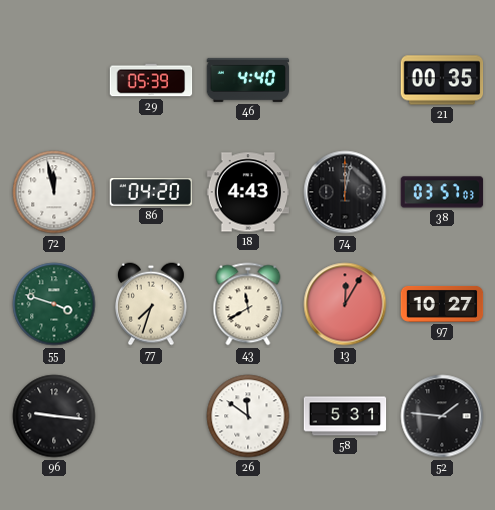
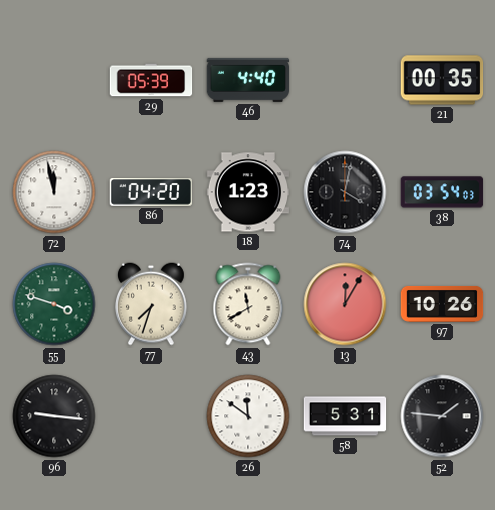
18: 4:43 -> 1:23 (248, 192)
74: 12:02 -> 4:02 (345, 192)
38: 03:57 -> 03:54 (442, 192)
97: 10:27 -> 10:26 (442, 304)
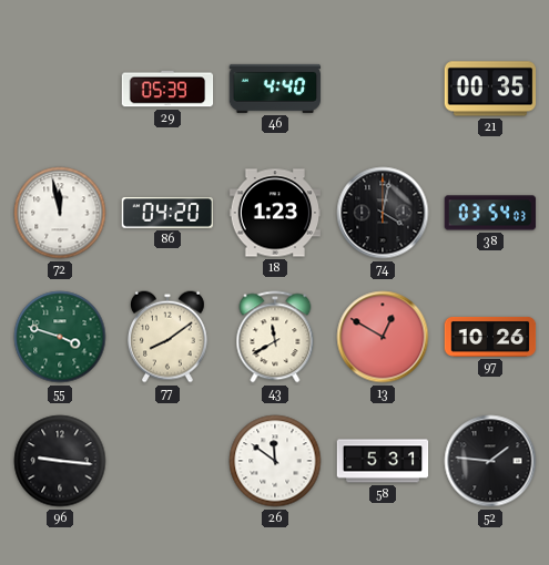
77: 7:33 -> 8:09 (169, 337)
13: 12:05 -> 12:50 (383, 337)
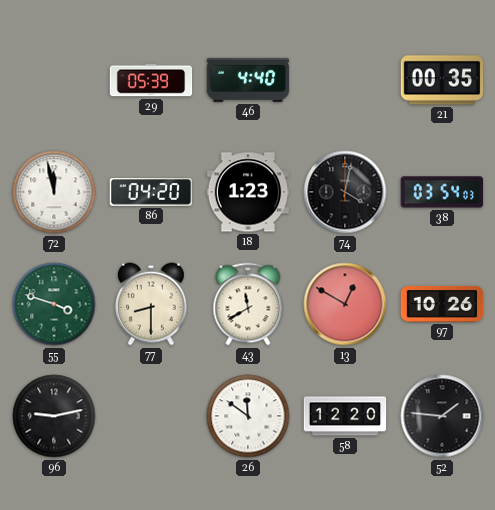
77: 8:09 -> 8:30 (152, 304)
96: 9:16 -> 9:13 (54, 416)
58: 5:31 -> 12:20 (345, 416)
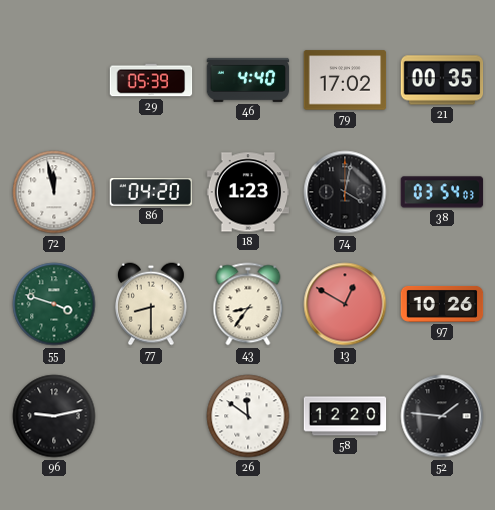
79: none -> 17:02 (345, 80)
43: 11:40 -> 8:36 (248, 304)
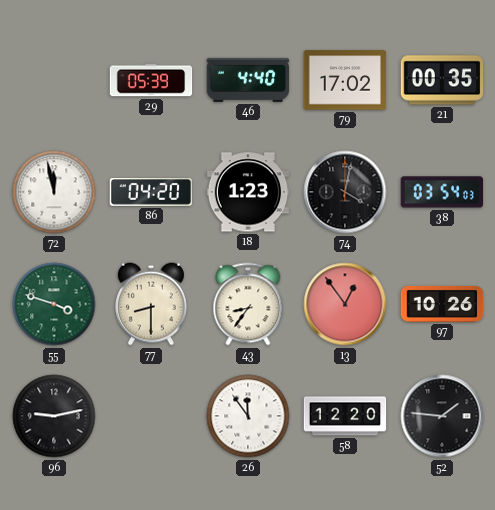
13: 12:50 -> 12:54 (345, 304)
26: 11:51 -> 11:54 (248, 416)
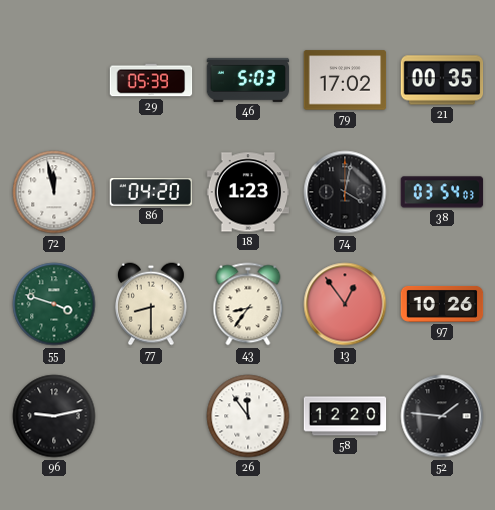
46: 4:40 -> 5:03 (248, 80)
